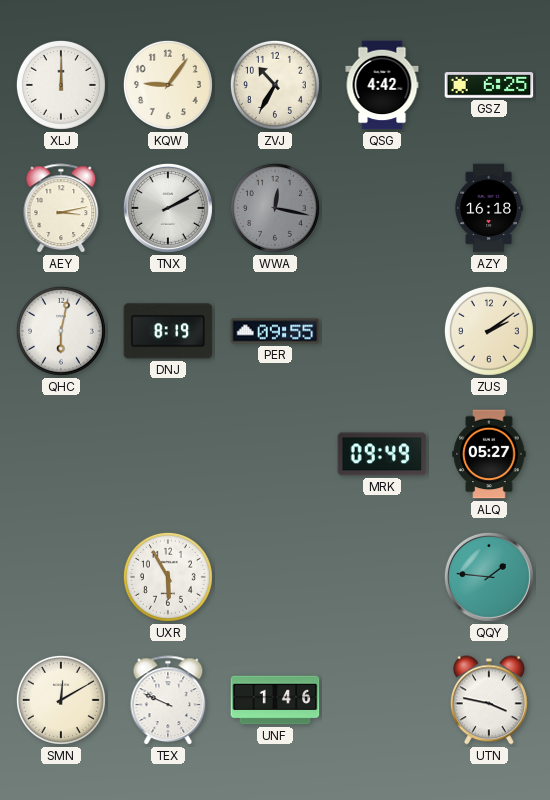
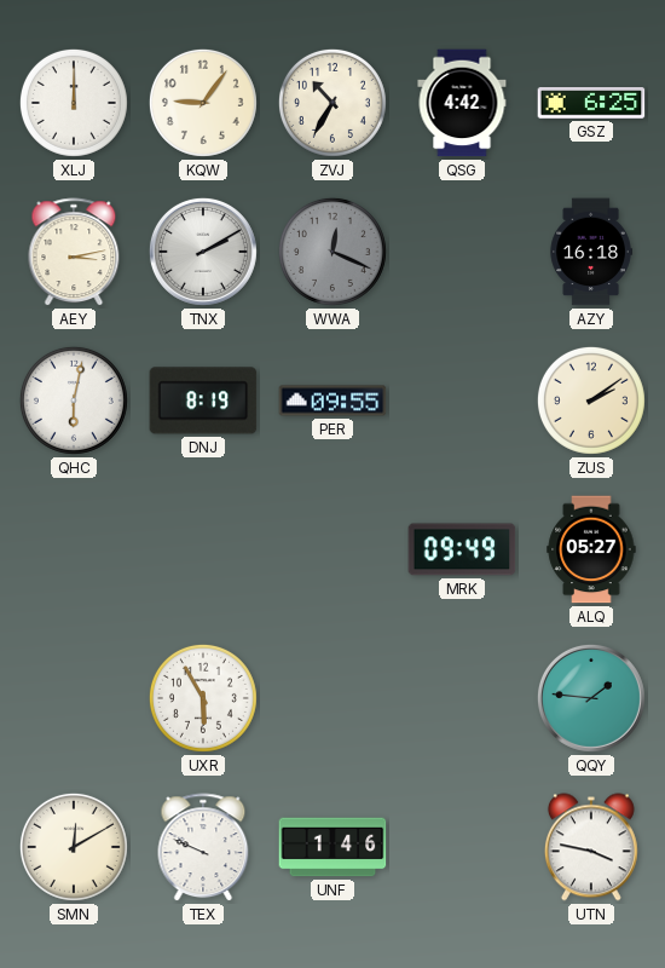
WWA: 12:17 -> 12:19 (332, 252)
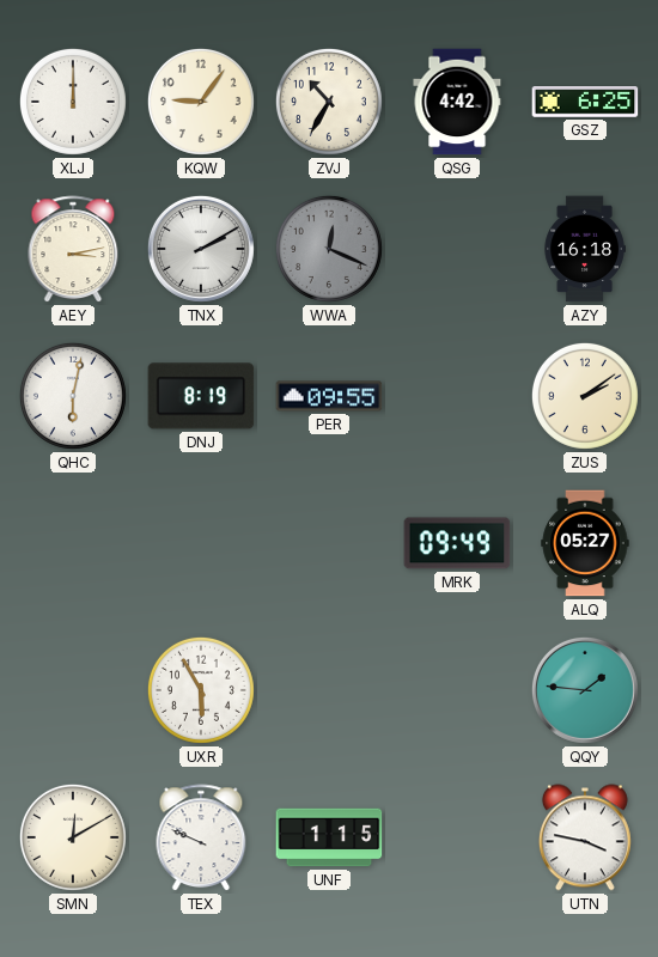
UNF: 1:46 -> 1:15 (329, 837)
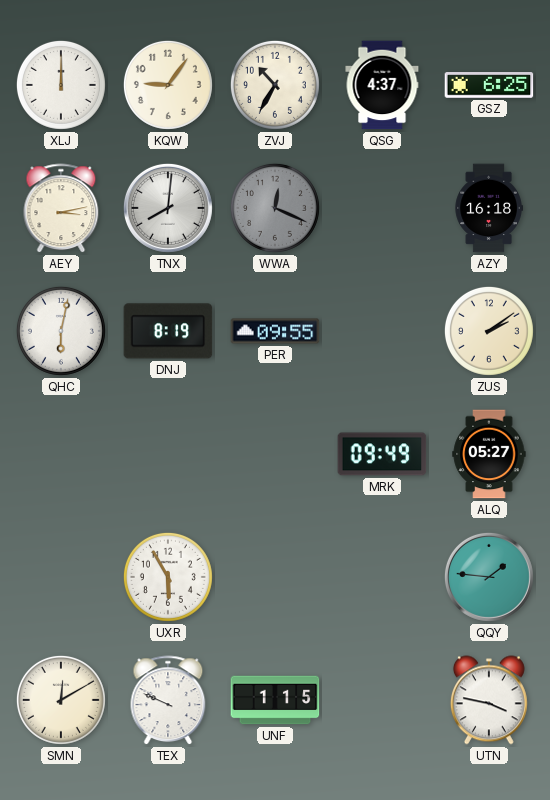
QSG: 4:42 -> 4:37 (382, 85)
TNX: 2:10 -> 8:01 (168, 208)
